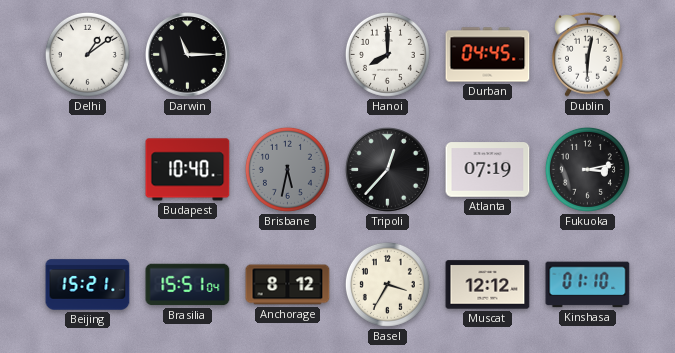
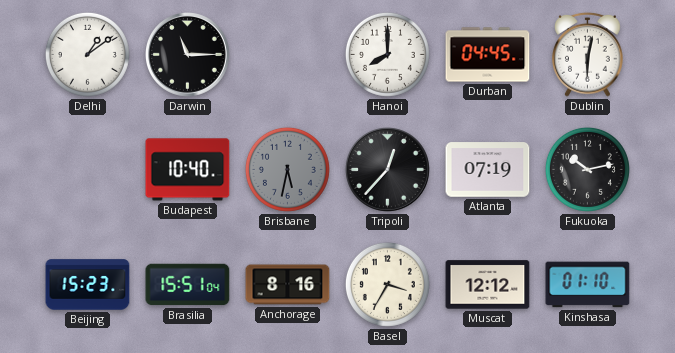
Fukuoka: 3:13 -> 10:13 (587, 169)
Beijing: 15:21 -> 15:23 (88, 285)
Anchorage: 8:12 -> 8:16 (288, 285)
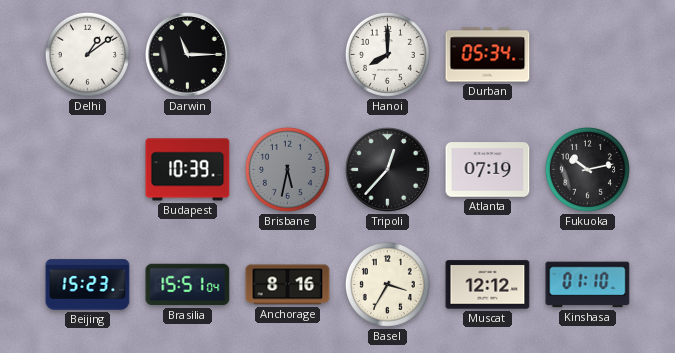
Durban: 04:45 -> 05:34 (488, 55)
Dublin: 6:02 -> none (588, 54)
Budapest: 10:40 -> 10:39 (188, 170)
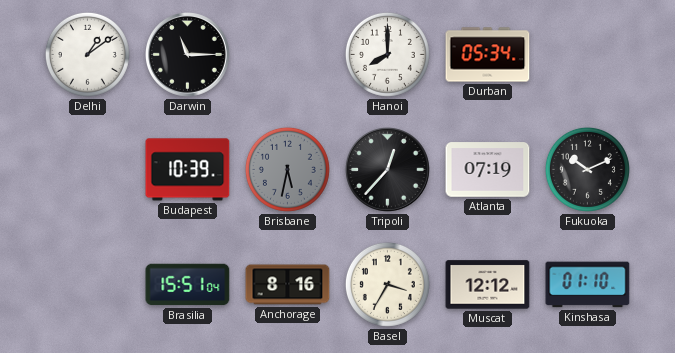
Fukuoka: 10:13 -> 10:11 (587, 169)
Beijing: 15:23 -> none (88, 285)
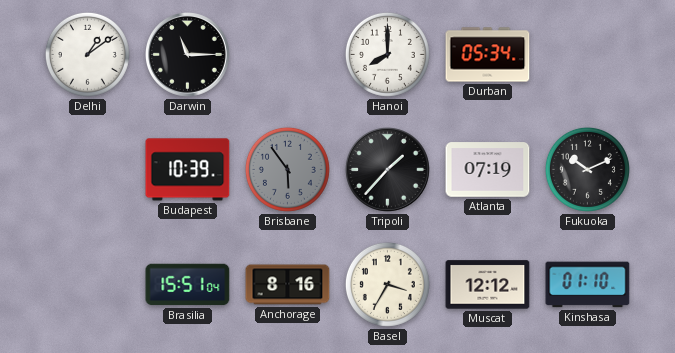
Brisbane: 5:32 -> 5:54 (287, 169)
Tripoli: 12:37 -> 1:37 (388, 170)
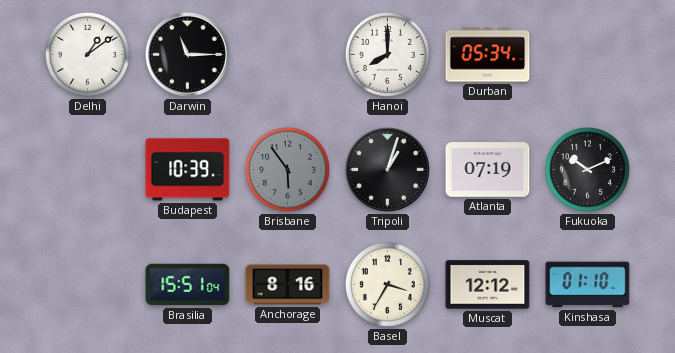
Tripoli: 1:37 -> 1:03 (388, 170)
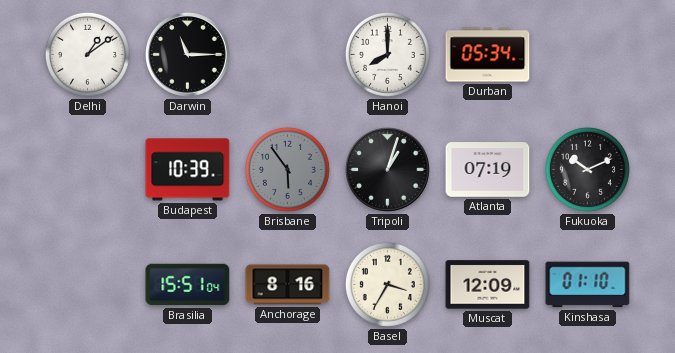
Muscat: 12:12 -> 12:09 (488, 285)
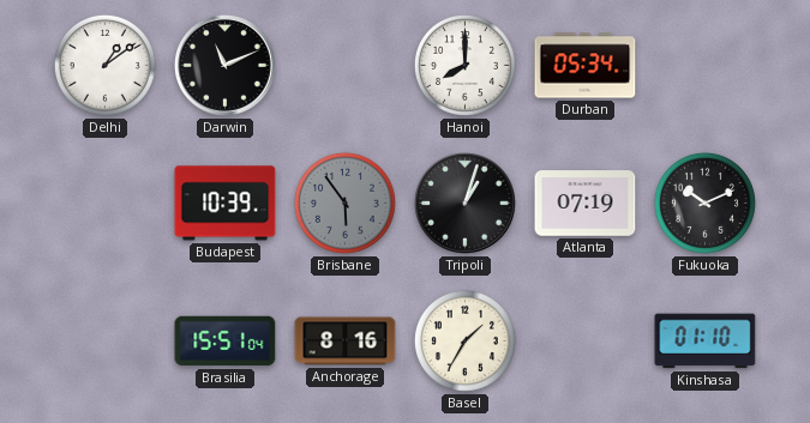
Darwin: 11:15 -> 11:11 (226, 66)
Basel: 3:35 -> 1:35 (464, 340)
Muscat: 12:09 -> none (488, 285)
